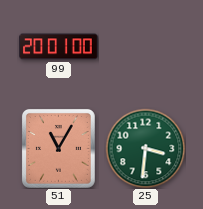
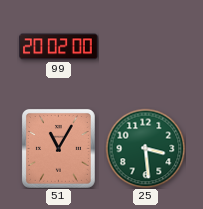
99: 20:01 -> 20:02 (59, 47)
25: 3:31 -> 3:29 (145, 148)
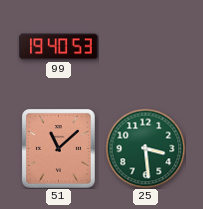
99: 20:02 -> 19:40 (59, 47)
51: 11:05 -> 11:08 (58, 148)
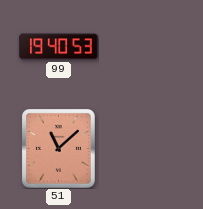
25: 3:29 -> none (145, 148)
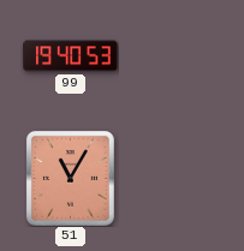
51: 11:08 -> 11:05 (70, 178)
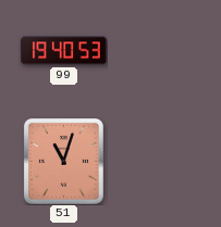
51: 11:05 -> 11:03 (63, 161)
